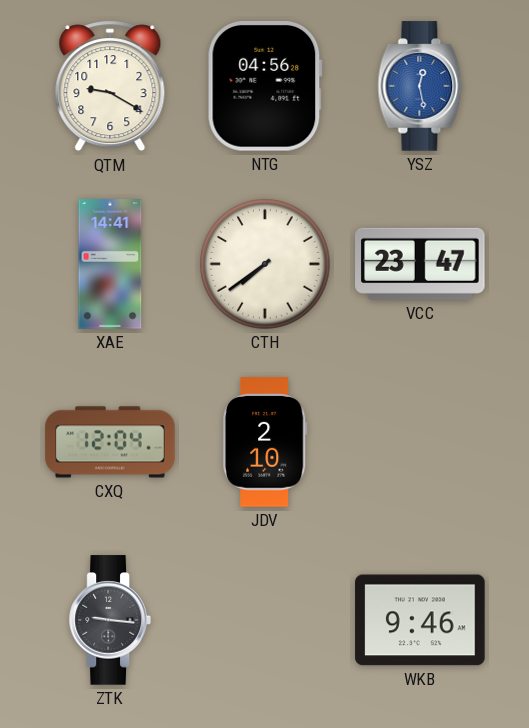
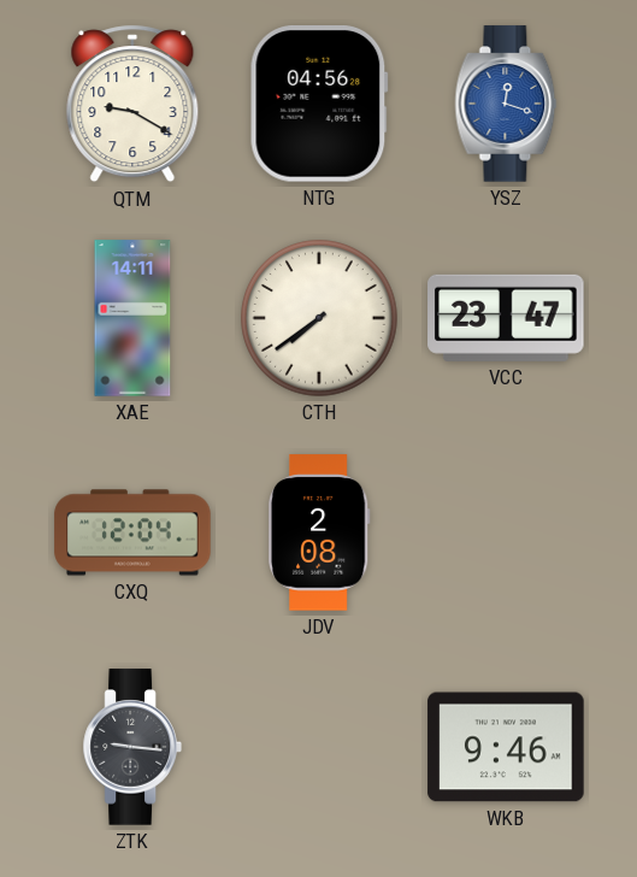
YSZ: 12:28 -> 12:18 (506, 104)
XAE: 14:41 -> 14:11 (132, 318)
JDV: 2:10 -> 2:08 (319, 532)
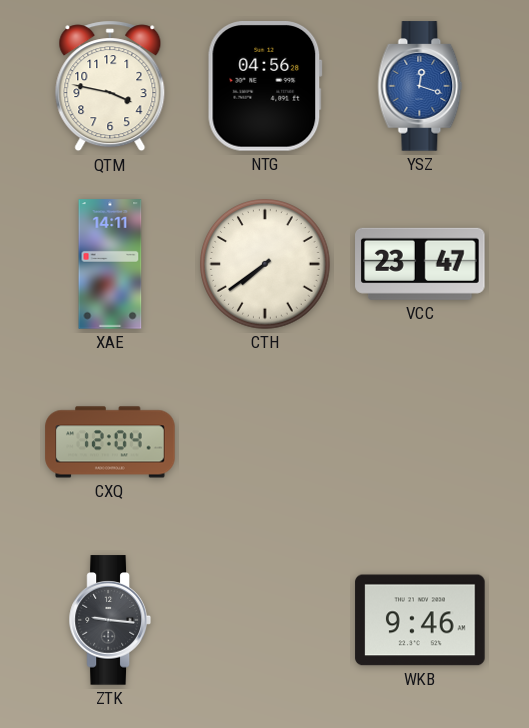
QTM: 9:20 -> 3:47 (110, 86)
JDV: 2:08 -> none (319, 532)
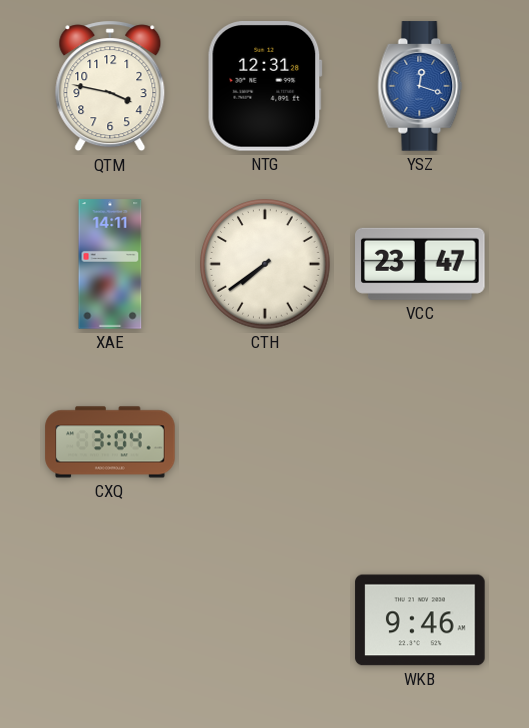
NTG: 04:56 -> 12:31 (265, 87)
CXQ: 12:04 -> 3:04 (110, 442)
ZTK: 9:16 -> none (110, 620)
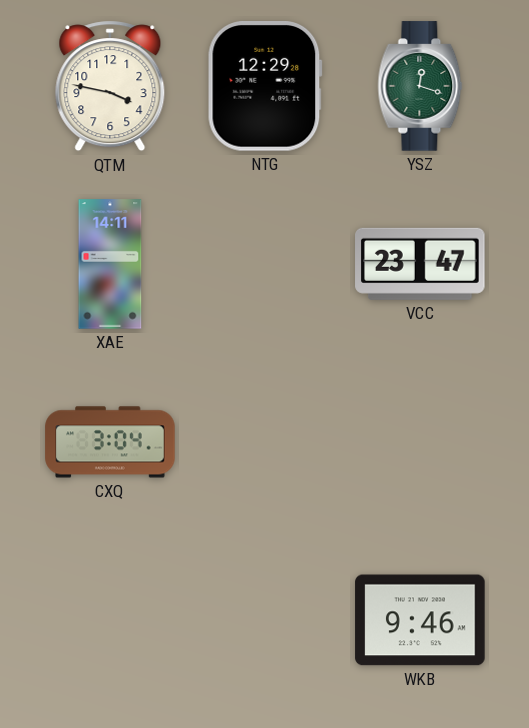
NTG: 12:31 -> 12:29 (265, 87)
YSZ dial: blue -> green (420, 86)
CTH: 7:39 -> none (265, 264)
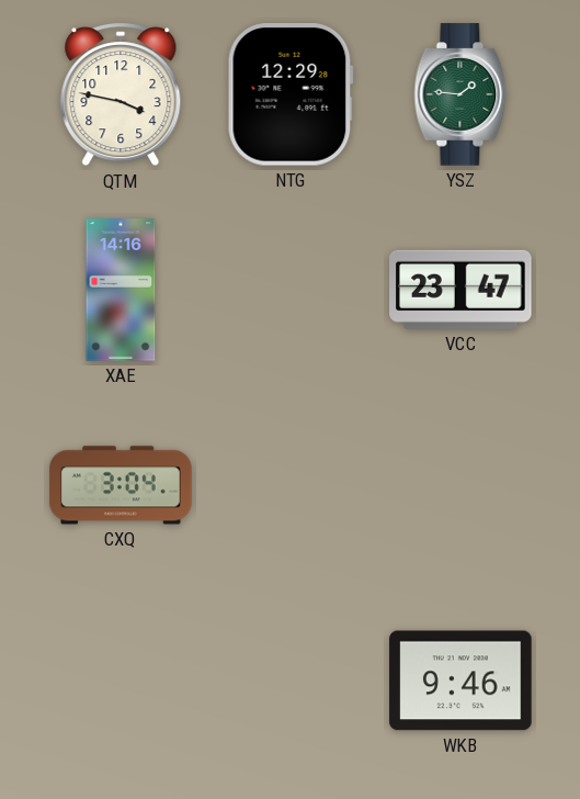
YSZ: 12:18 -> 1:46 (460, 94)
XAE: 14:11 -> 14:16 (121, 290)
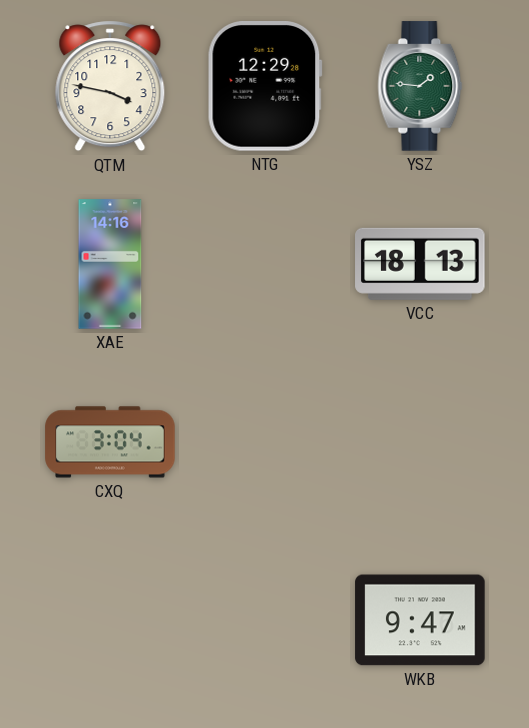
VCC: 23:47 -> 18:13 (420, 264)
WKB: 9:46 -> 9:47 (420, 620)
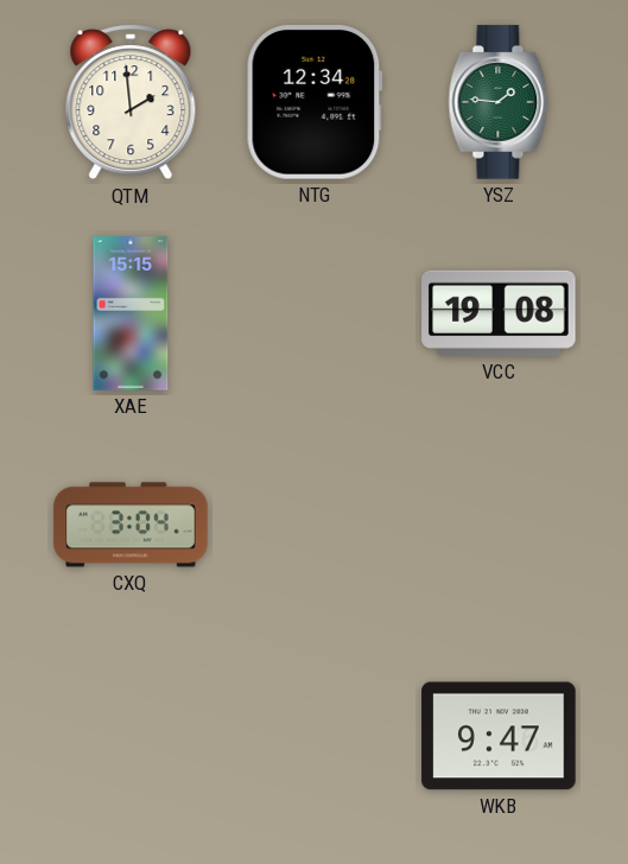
QTM: 3:47 -> 1:59 (131, 102)
NTG: 12:29 -> 12:34 (315, 103)
XAE: 14:16 -> 15:15 (131, 313)
VCC: 18:13 -> 19:08 (499, 313)
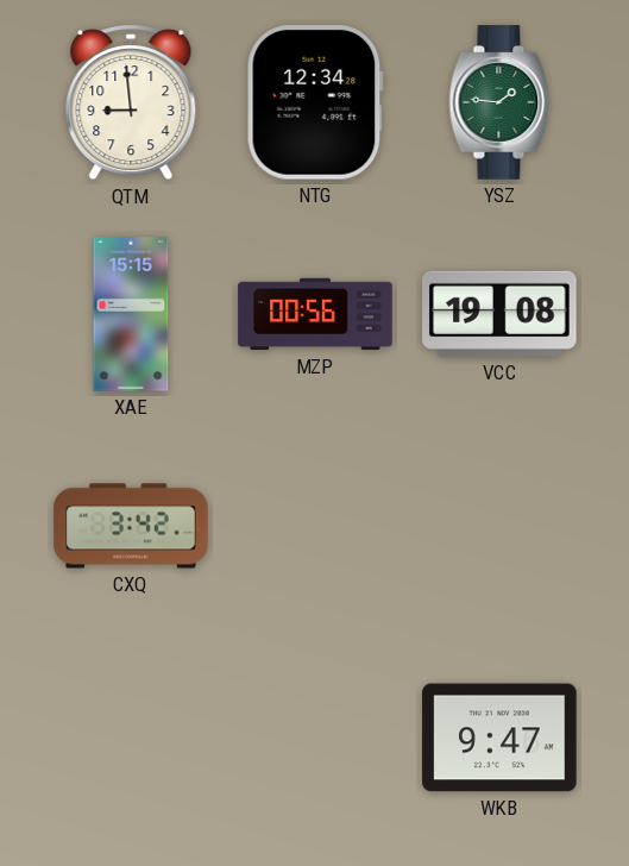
QTM: 1:59 -> 8:59 (131, 102)
MZP: none -> 00:56 (315, 314)
CXQ: 3:04 -> 3:42 (131, 526)
